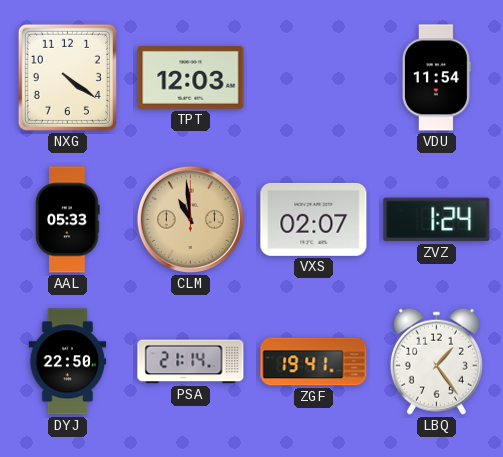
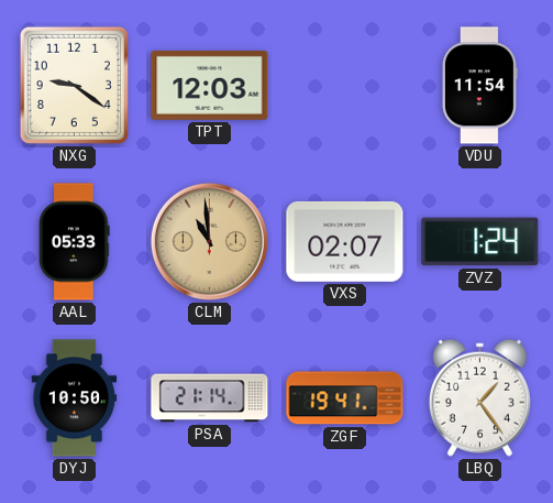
NXG: 4:21 -> 9:21 (74, 85)
DYJ: 22:50 -> 10:50 (75, 398)
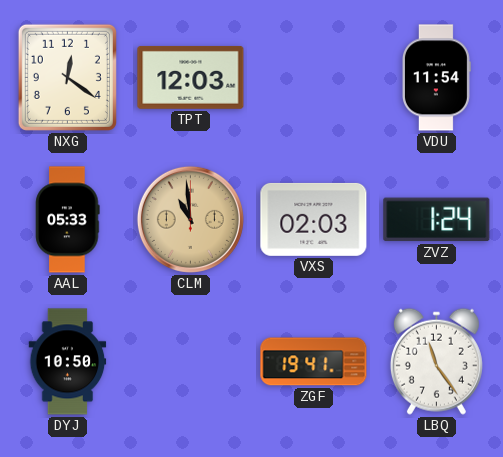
NXG: 9:21 -> 12:21 (67, 77)
VXS: 02:07 -> 02:03 (314, 219)
PSA: 21:14 -> none (210, 398)
LBQ: 1:24 -> 11:24 (436, 361)
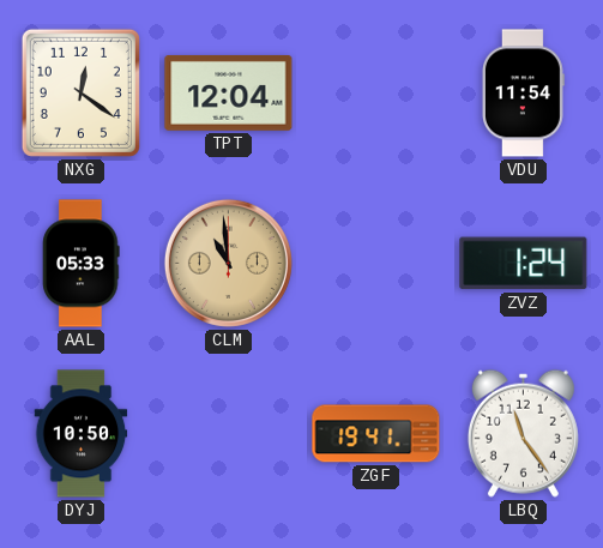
TPT: 12:03 -> 12:04 (229, 92)
VXS: 02:03 -> none (314, 219)
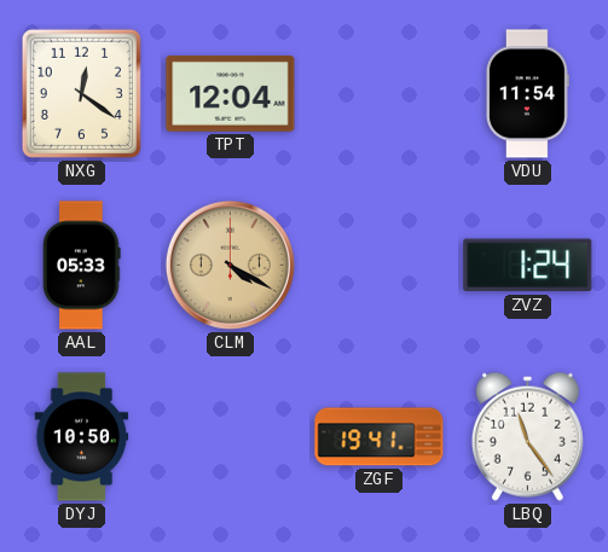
CLM: 10:59 -> 4:20 (230, 265)
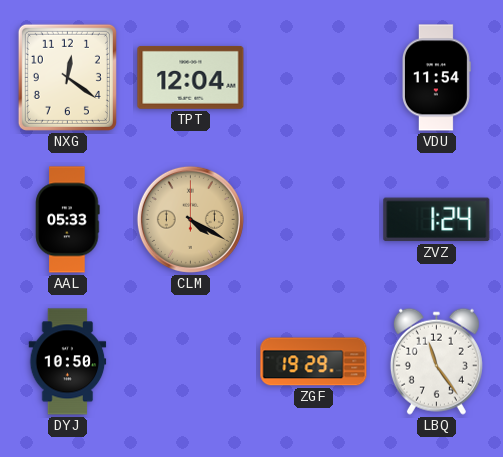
ZGF: 19:41 -> 19:29 (314, 362)
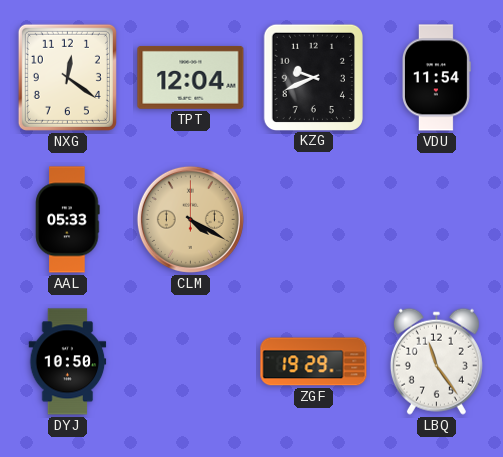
KZG: none -> 9:41 (313, 77)
ZVZ: 1:24 -> none (437, 220)
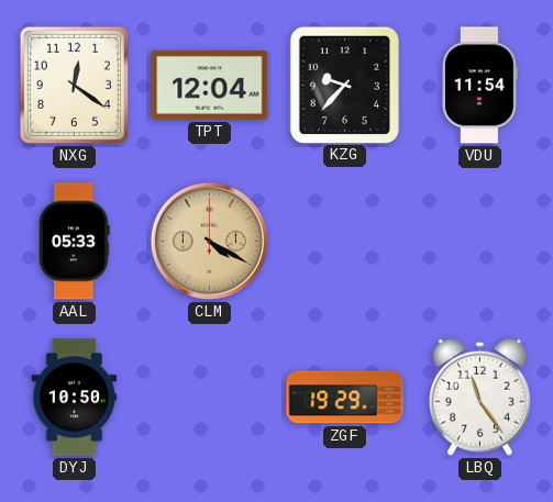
KZG: 9:41 -> 9:37 (344, 85)
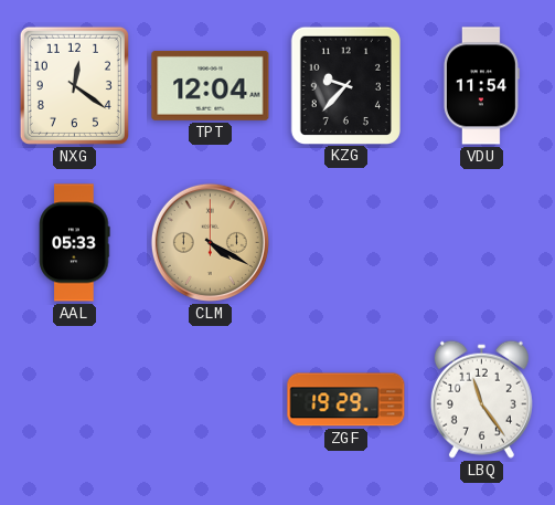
DYJ: 10:50 -> none (75, 398)
